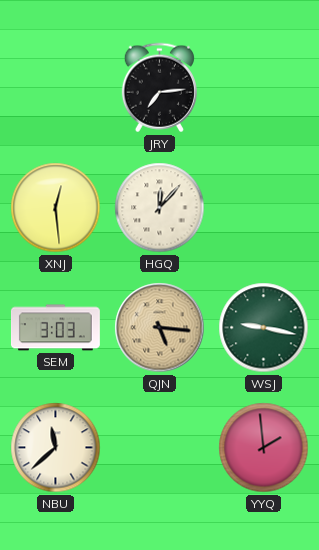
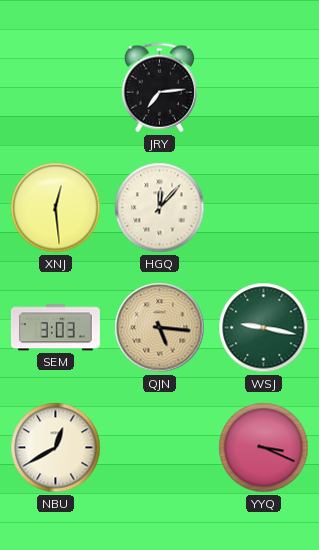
NBU: 11:38 -> 12:40 (56, 448)
YYQ: 1:59 -> 3:19 (264, 448)
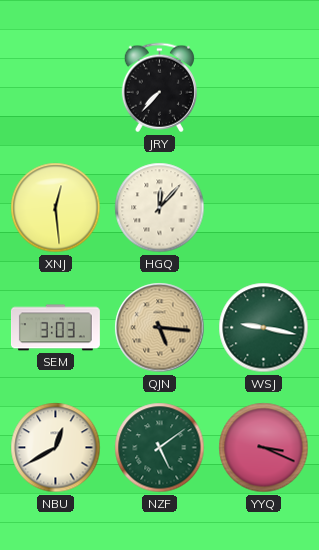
JRY: 7:14 -> 7:37 (159, 88)
NZF: none -> 5:09 (160, 448)
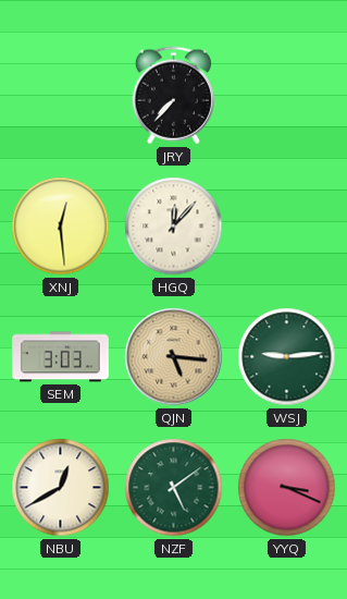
WSJ: 9:17 -> 9:14 (287, 357)
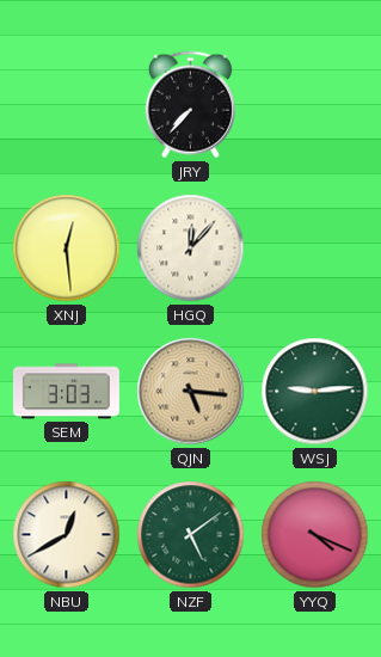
YYQ: 3:19 -> 4:19 (315, 535)
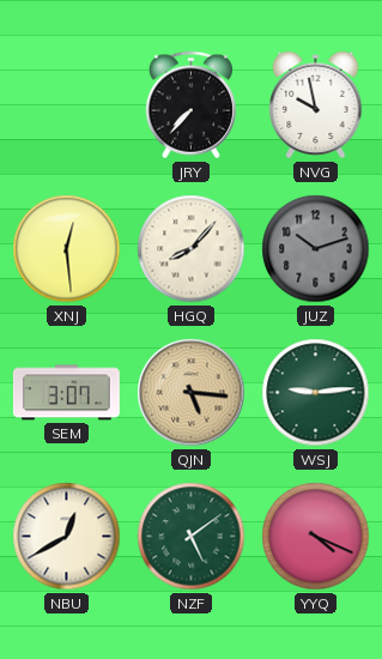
NVG: none -> 9:58 (316, 105)
HGQ: 12:07 -> 8:07 (192, 249)
JUZ: none -> 10:12 (316, 249)
SEM: 3:03 -> 3:07 (66, 393)
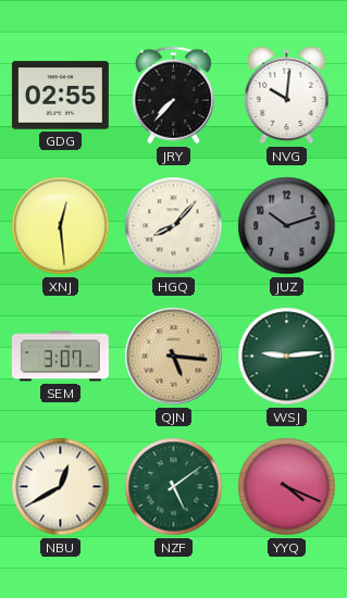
GDG: none -> 02:55 (60, 96)
NVG: 9:58 -> 10:01 (287, 96)
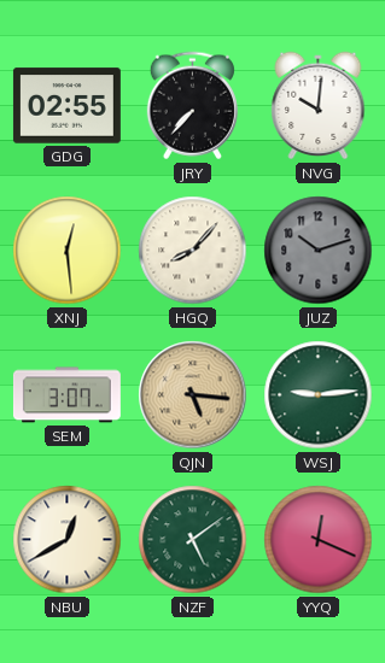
YYQ: 4:19 -> 12:19 (319, 540)
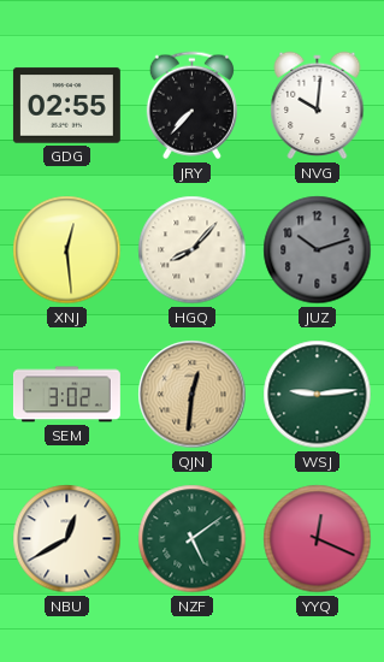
SEM: 3:07 -> 3:02 (66, 395)
QJN: 5:16 -> 12:31 (193, 395)
